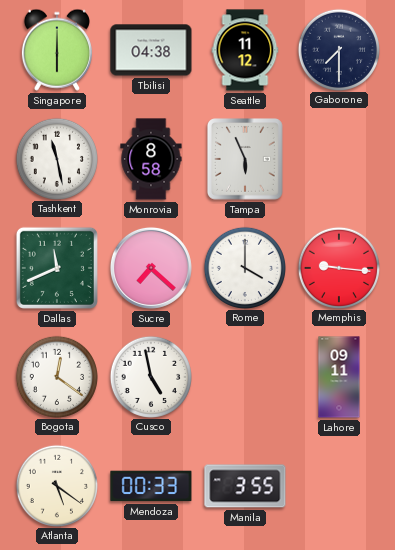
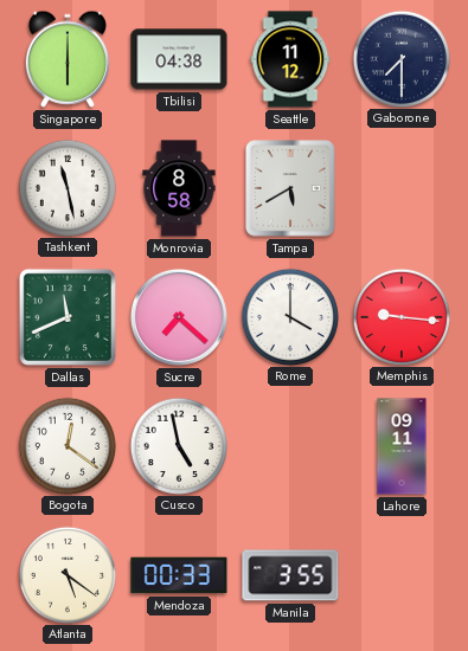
Tampa: 5:56 -> 5:40 (291, 189)
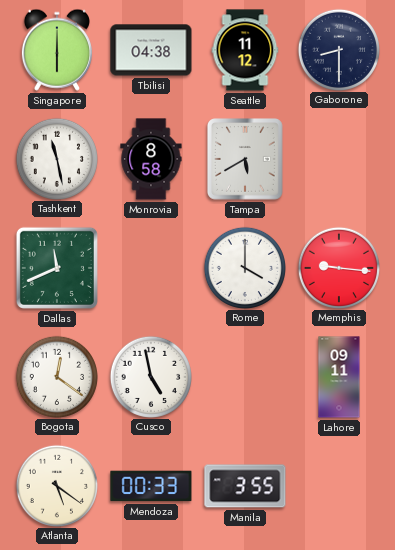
Gaborone: 7:30 -> 8:30 (338, 49)
Sucre: 7:22 -> none (179, 317)
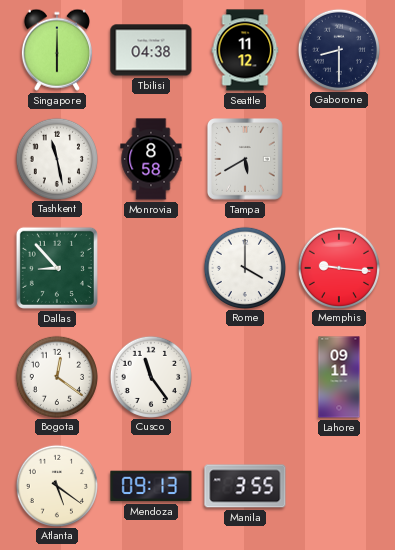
Dallas: 11:41 -> 8:53 (57, 268)
Cusco: 4:58 -> 11:24 (150, 376)
Mendoza: 00:33 -> 09:13 (151, 486)
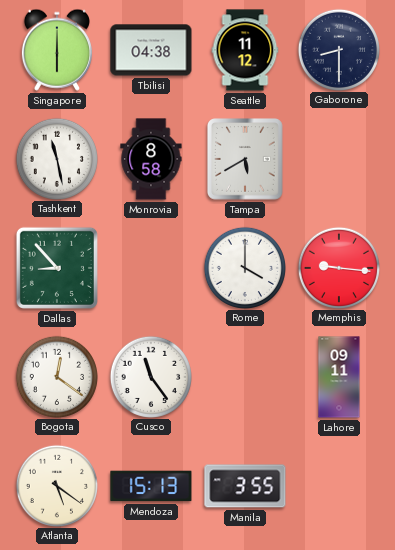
Mendoza: 09:13 -> 15:13 (151, 486)
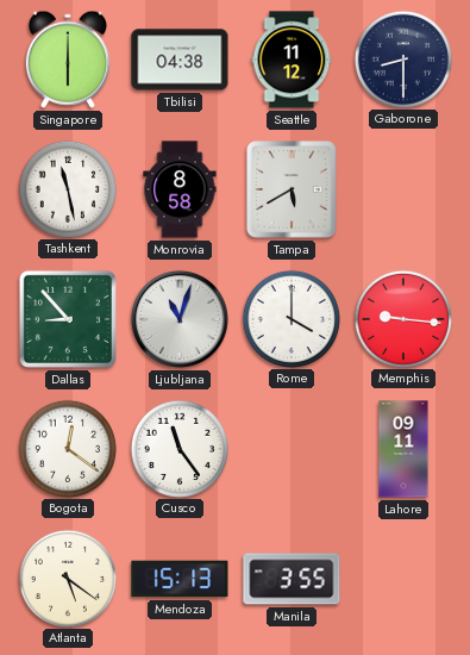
Ljubljana: none -> 11:03 (180, 319)
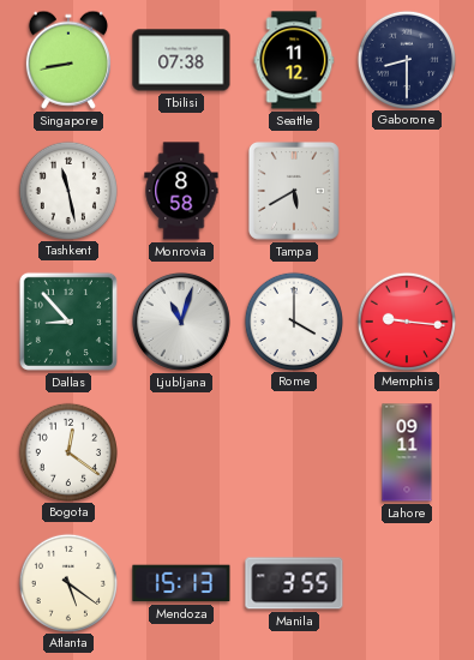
Singapore: 6:00 -> 8:43 (68, 60)
Tbilisi: 04:38 -> 07:38 (181, 60)
Cusco: 11:24 -> none (178, 448)
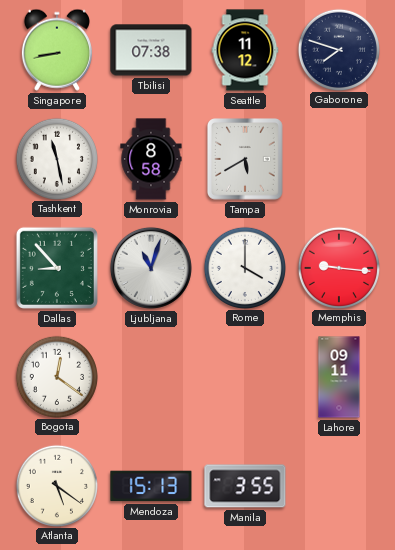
Gaborone: 8:30 -> 7:48 (338, 49)
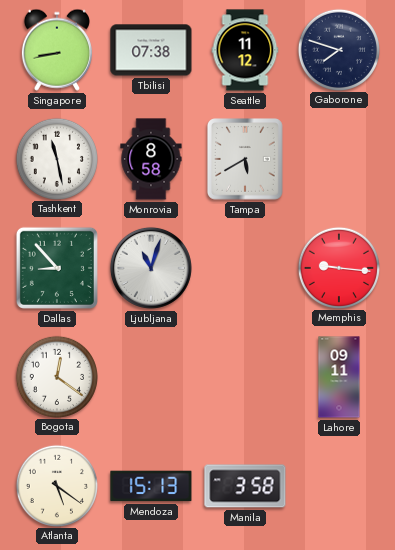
Rome: 4:00 -> none (244, 267)
Manila: 3:55 -> 3:58 (245, 486)
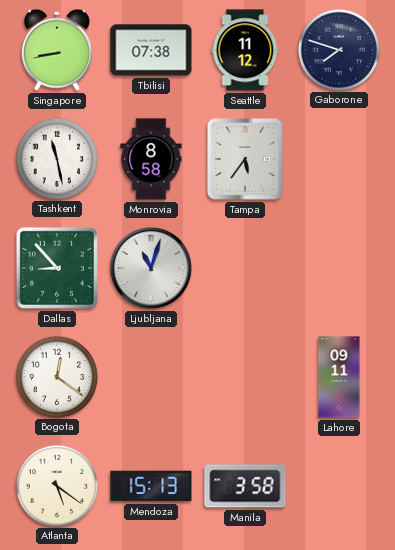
Tampa: 5:40 -> 5:36 (246, 160)
Memphis: 9:16 -> none (338, 267)
